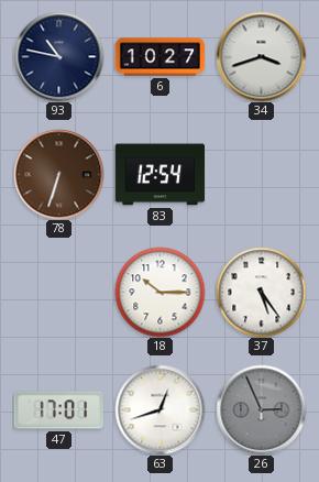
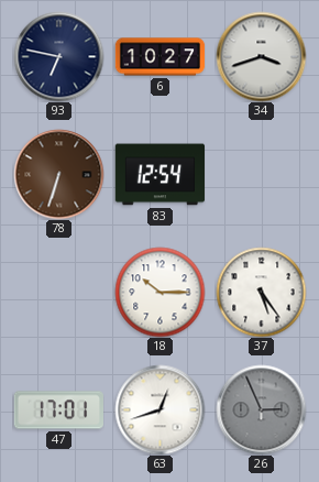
93: 10:47 -> 6:47 (58, 56)
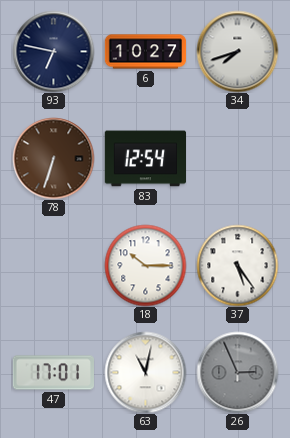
34: 3:42 -> 7:42 (237, 51)
63: 12:42 -> 11:02 (145, 372)
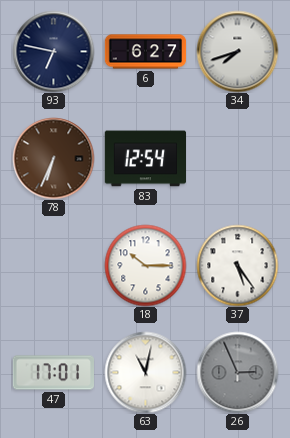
6: 10:27 -> 6:27 (145, 52)
78: 6:33 -> 6:34 (53, 158)
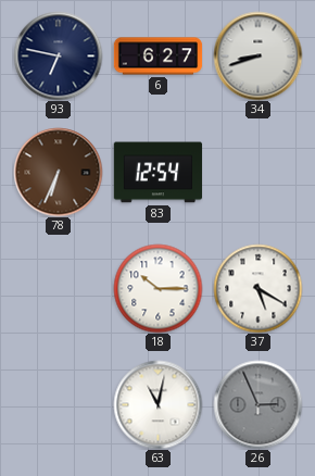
34: 7:42 -> 8:42 (257, 55)
37: 5:24 -> 5:20 (257, 288)
47: 17:01 -> none (53, 373)
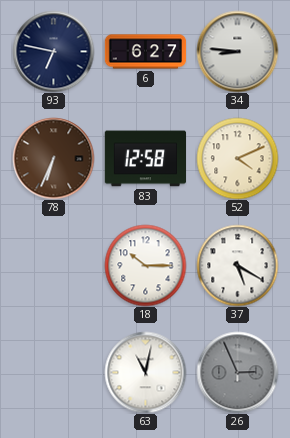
34: 8:42 -> 8:46 (237, 51)
83: 12:54 -> 12:58 (145, 159)
52: none -> 4:11 (237, 158)
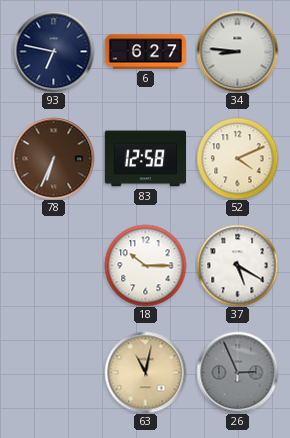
63 dial: white -> champagne (145, 372)
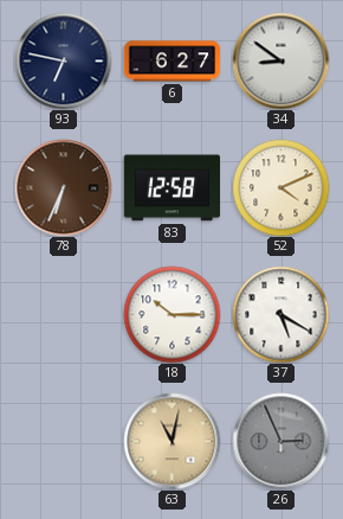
34: 8:46 -> 8:51 (280, 60)
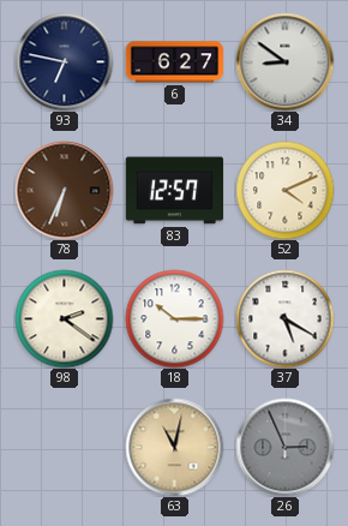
83: 12:58 -> 12:57 (174, 191)
98: none -> 2:21 (64, 318)
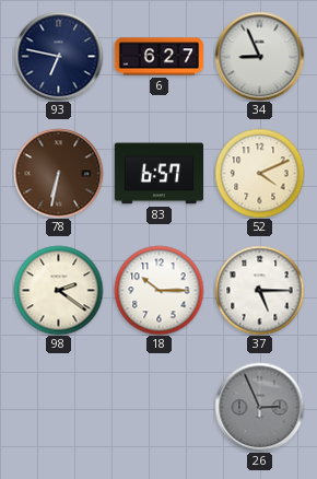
34: 8:51 -> 8:56 (259, 56)
78: 6:34 -> 6:32 (58, 173)
83: 12:57 -> 6:57 (158, 174)
37: 5:20 -> 5:15 (259, 290)
63: 11:02 -> none (174, 447)
